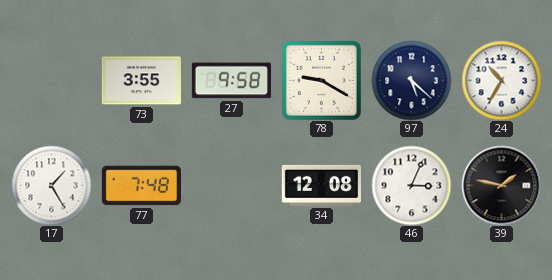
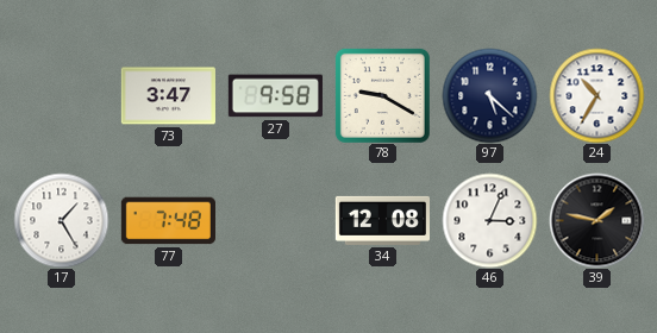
73: 3:55 -> 3:47 (168, 96)
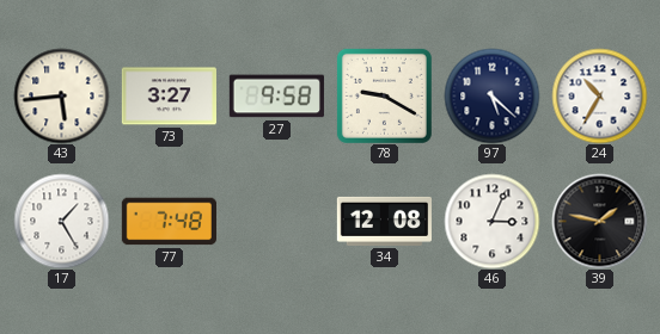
43: none -> 5:44 (61, 95)
73: 3:47 -> 3:27 (169, 97)
